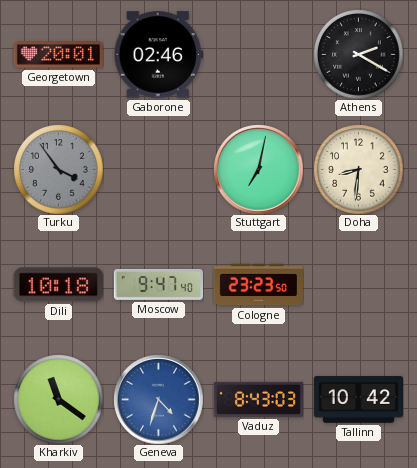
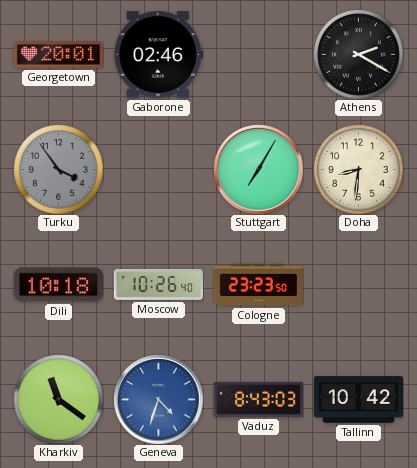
Stuttgart: 7:02 -> 7:05 (258, 169)
Moscow: 9:47 -> 10:26 (158, 285)
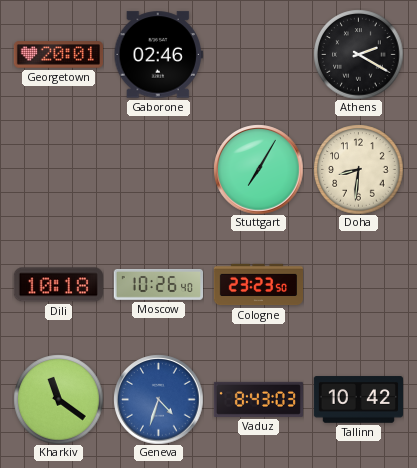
Turku: 3:54 -> none (58, 169)
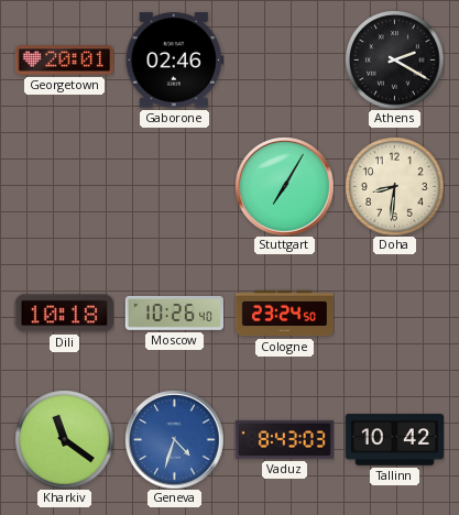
Cologne: 23:23 -> 23:24 (284, 314)
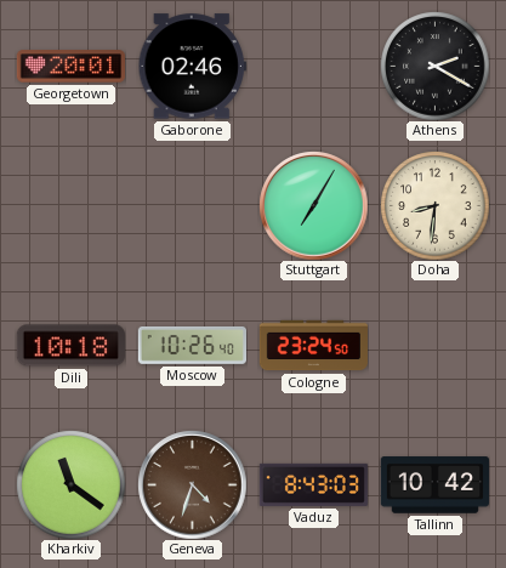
Geneva dial: blue -> brown (192, 484)
